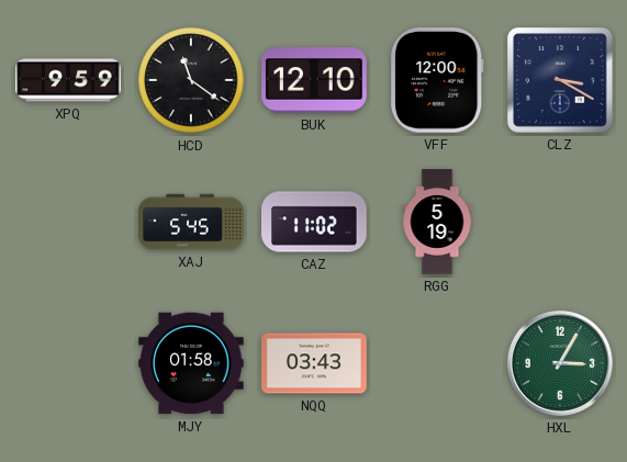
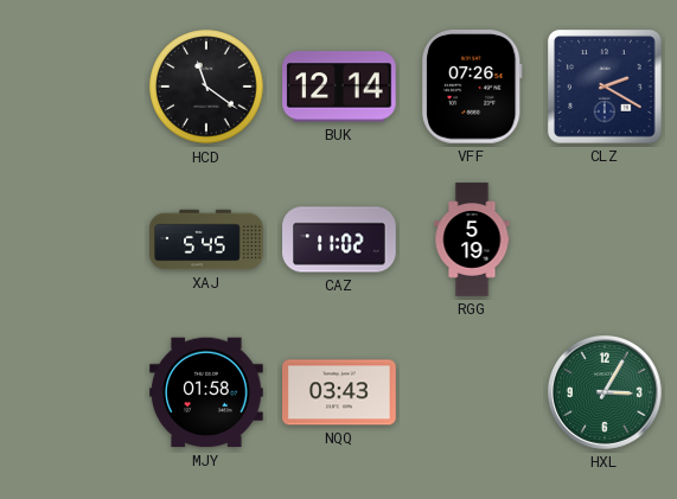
XPQ: 9:59 -> none (68, 80)
BUK: 12:10 -> 12:14 (339, 87)
VFF: 12:00 -> 07:26 (473, 88)
CLZ: 3:20 -> 2:20 (606, 88)
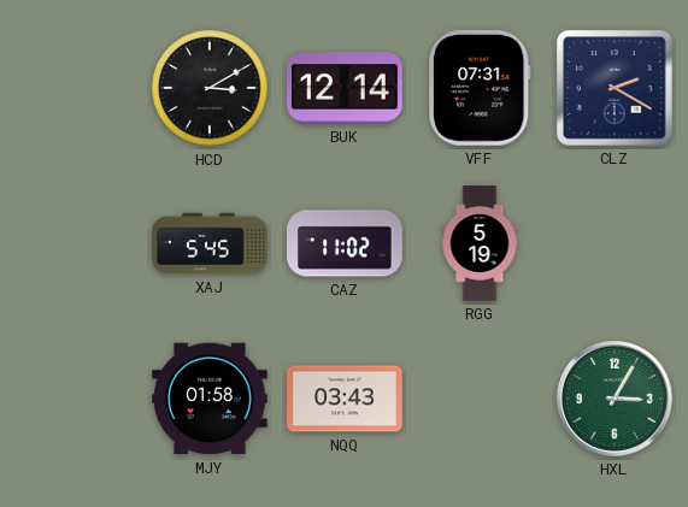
HCD: 11:21 -> 3:10 (210, 88)
VFF: 07:26 -> 07:31 (481, 89)
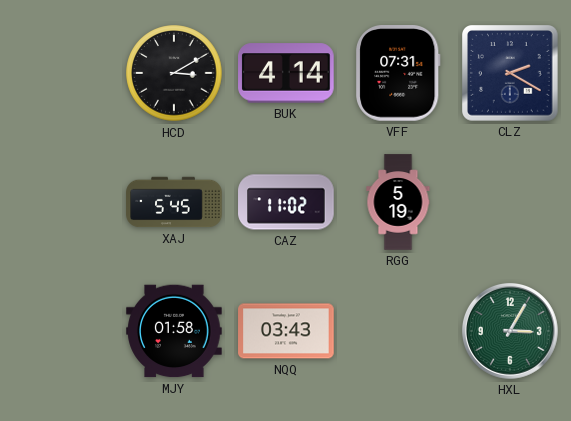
BUK: 12:14 -> 4:14 (286, 73)
